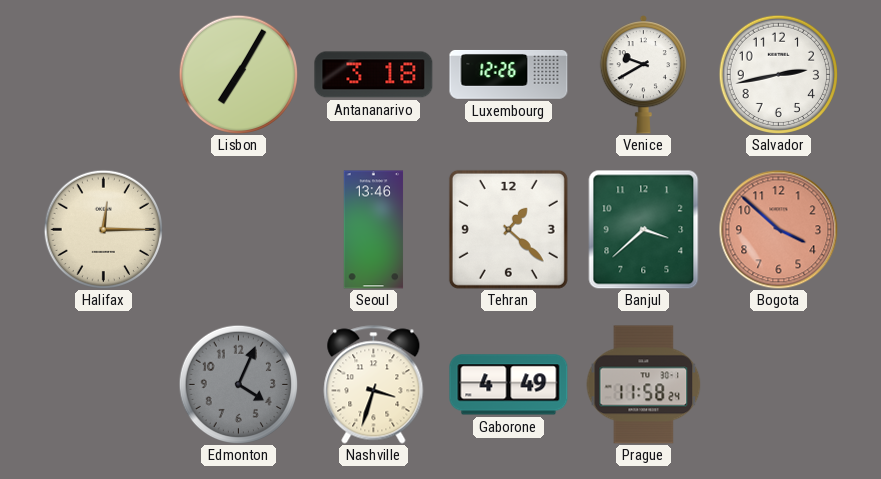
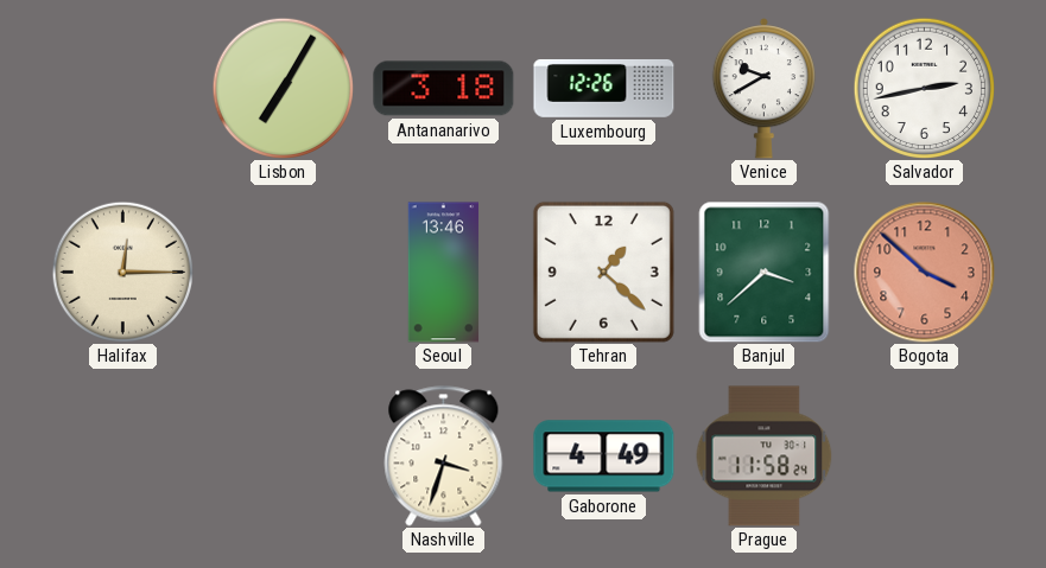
Edmonton: 4:04 -> none (238, 384)
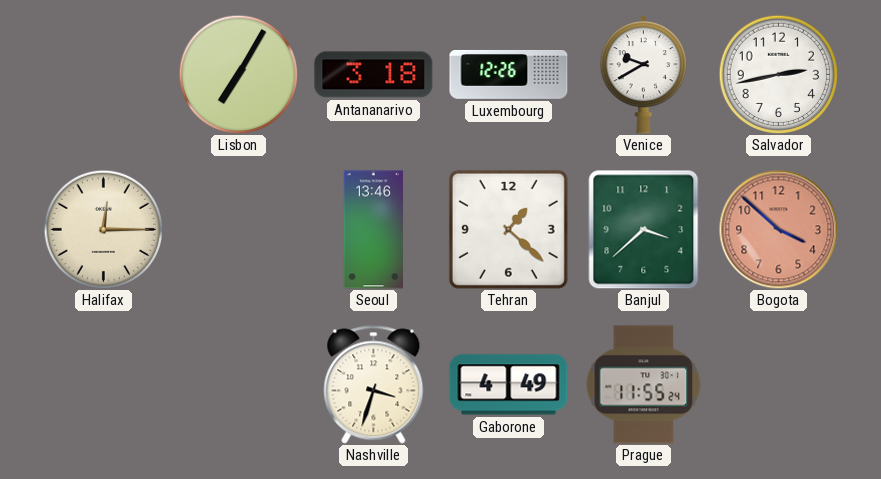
Prague: 11:58 -> 11:55 (644, 385)
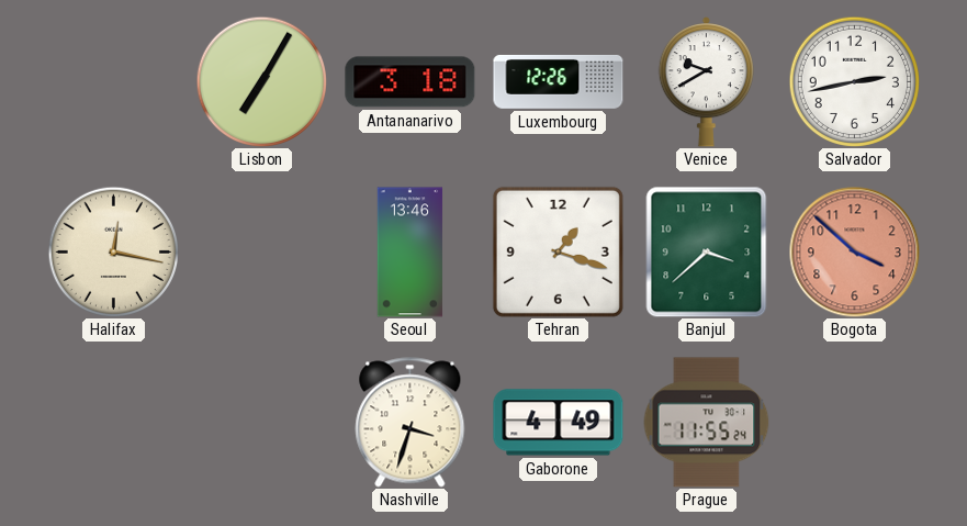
Halifax: 12:15 -> 12:17 (113, 251)
Tehran: 1:22 -> 1:18 (558, 251)
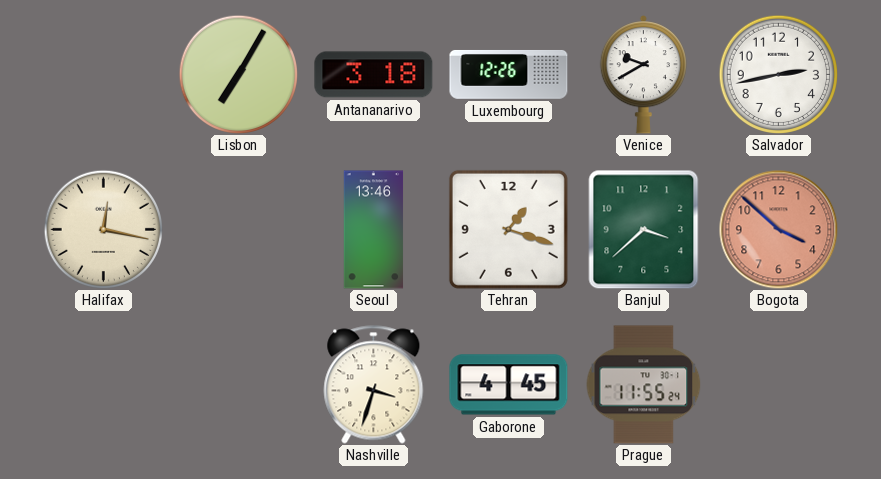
Gaborone: 4:49 -> 4:45 (509, 385)
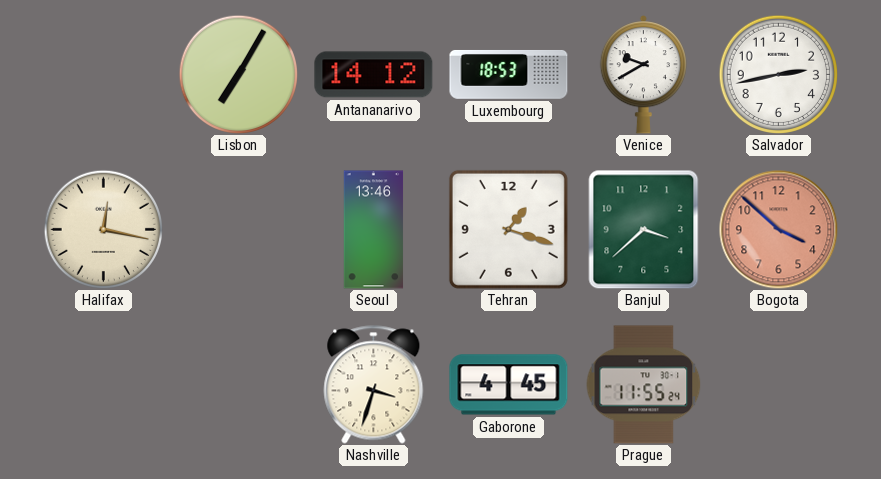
Antananarivo: 3:18 -> 14:12 (374, 75)
Luxembourg: 12:26 -> 18:53 (509, 74)
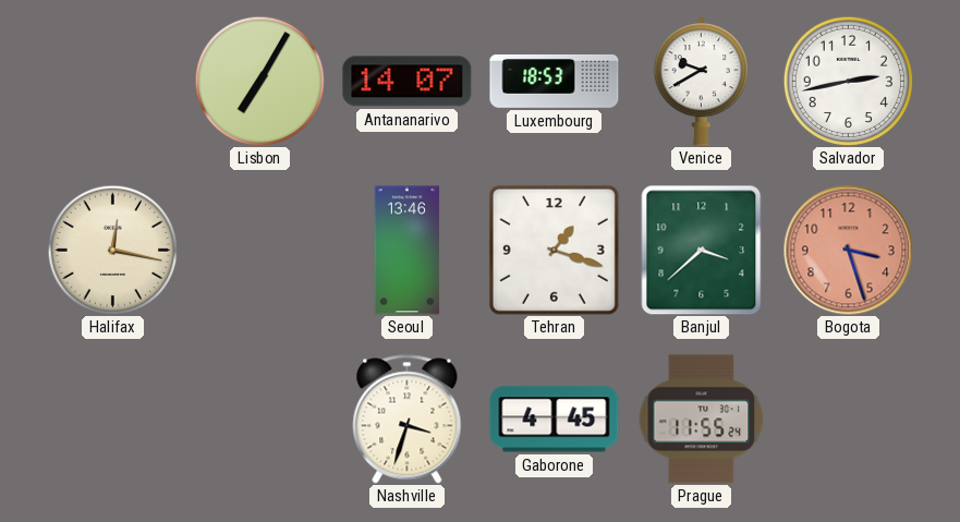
Antananarivo: 14:12 -> 14:07 (408, 82)
Bogota: 3:52 -> 3:27 (849, 251)
